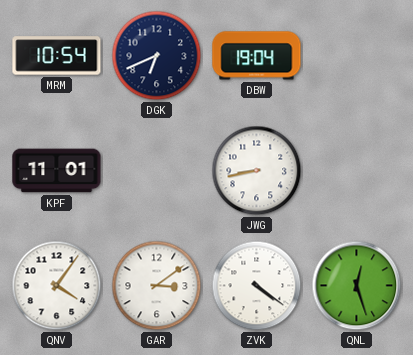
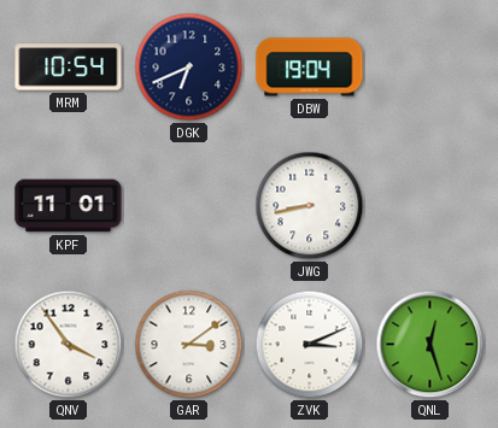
QNV: 4:06 -> 3:54 (69, 345)
ZVK: 4:21 -> 3:11 (310, 345)
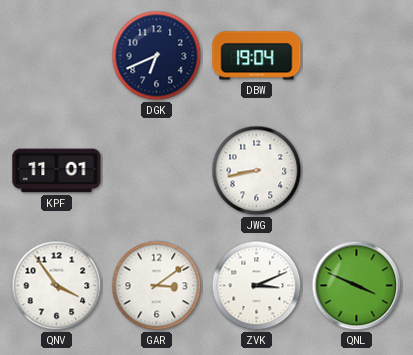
MRM: 10:54 -> none (69, 68)
QNL: 12:27 -> 3:49 (357, 286)
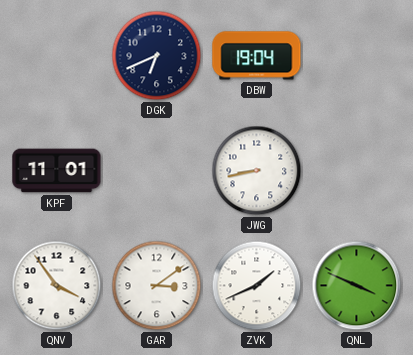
ZVK: 3:11 -> 1:41 (257, 286)
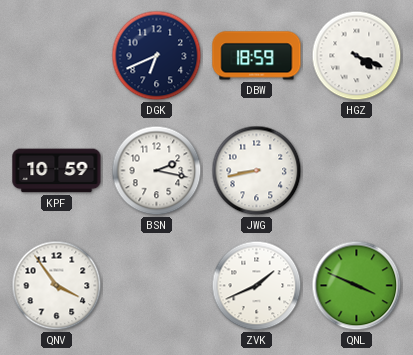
DBW: 19:04 -> 18:59 (257, 56)
HGZ: none -> 4:19 (357, 56)
KPF: 11:01 -> 10:59 (57, 171)
BSN: none -> 2:17 (157, 171)
GAR: 3:09 -> none (157, 286)
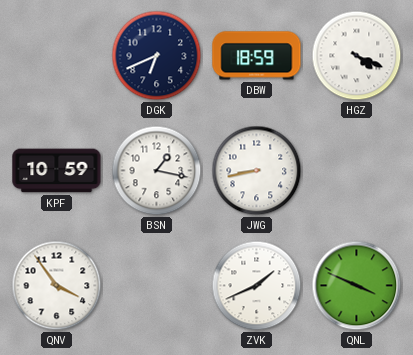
BSN: 2:17 -> 1:17 (157, 171)
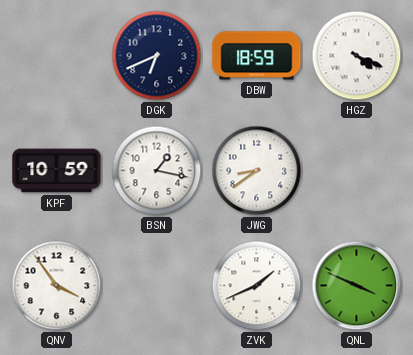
JWG: 8:43 -> 8:39 (257, 171)
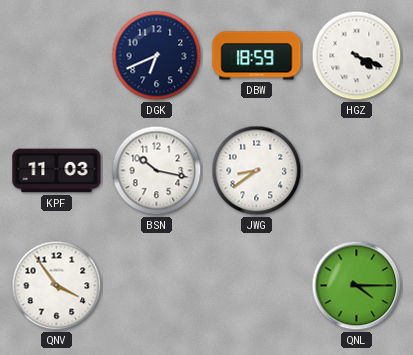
KPF: 10:59 -> 11:03 (57, 171)
BSN: 1:17 -> 10:17 (157, 171)
ZVK: 1:41 -> none (257, 286)
QNL: 3:49 -> 4:15 (357, 286)
